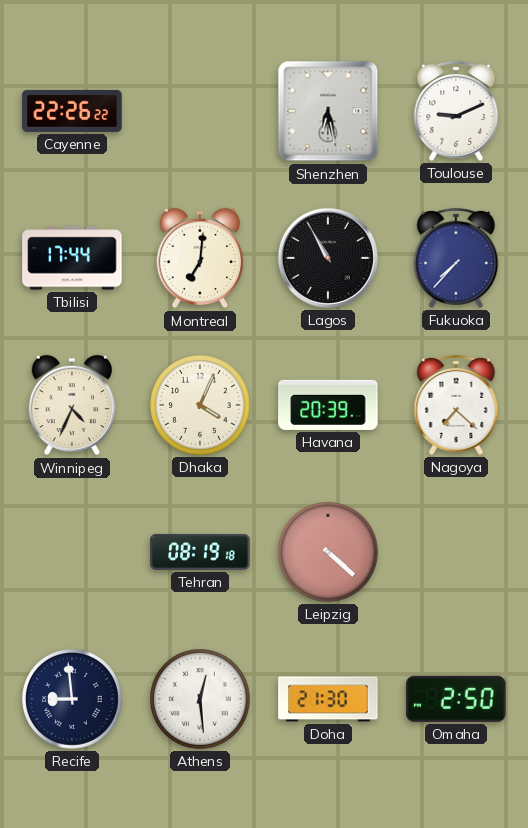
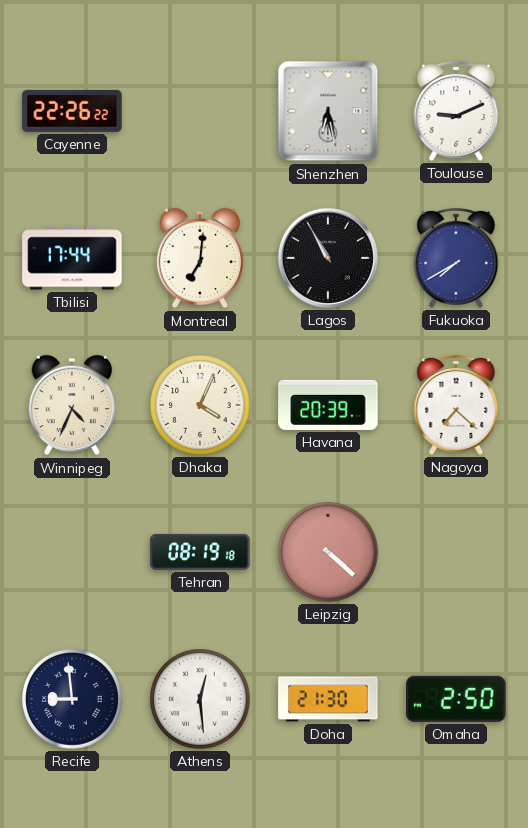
Fukuoka: 7:37 -> 7:40 (456, 258)
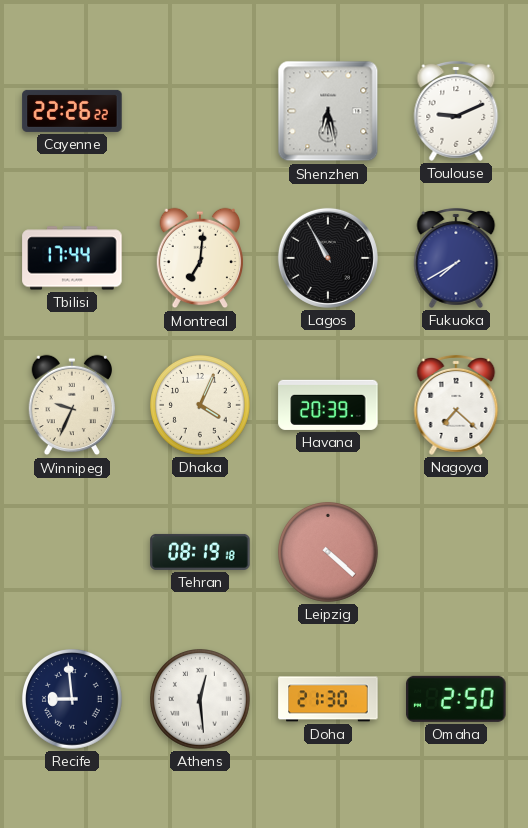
Winnipeg: 4:34 -> 9:34 (71, 405)
